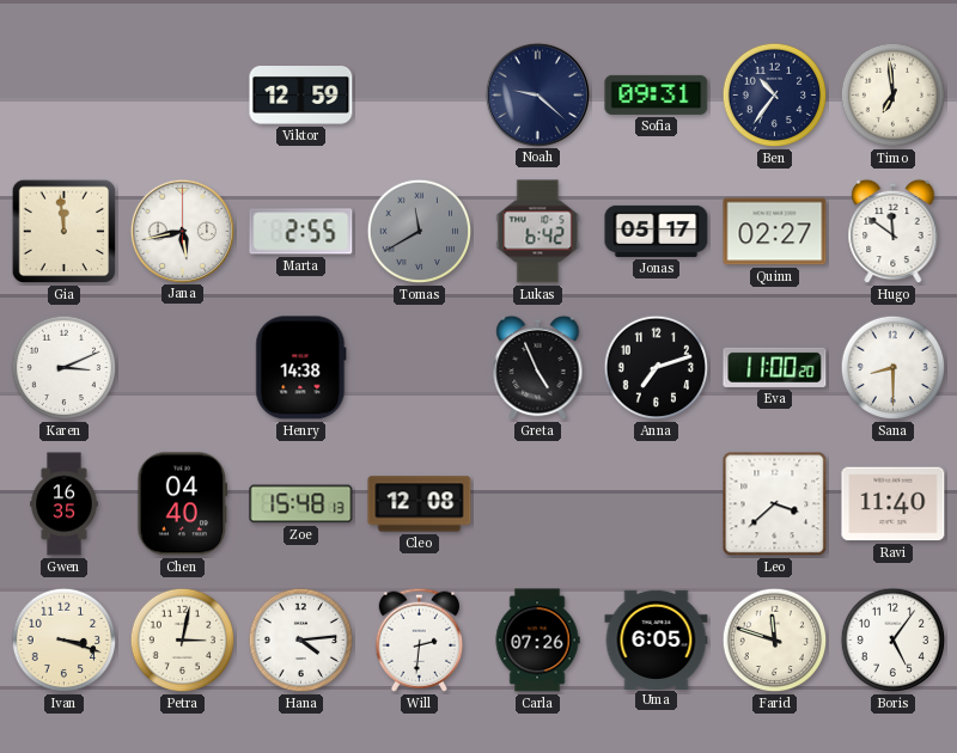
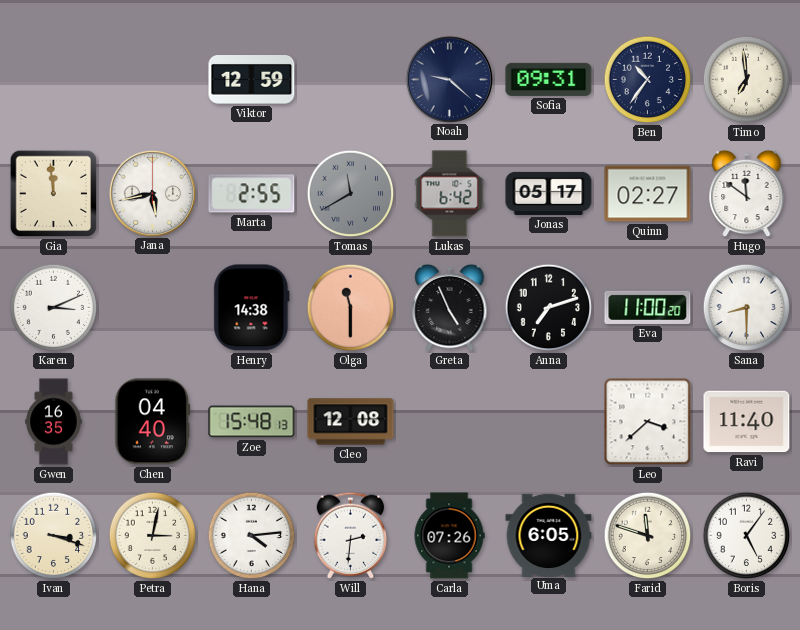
Olga: none -> 11:30 (351, 308)
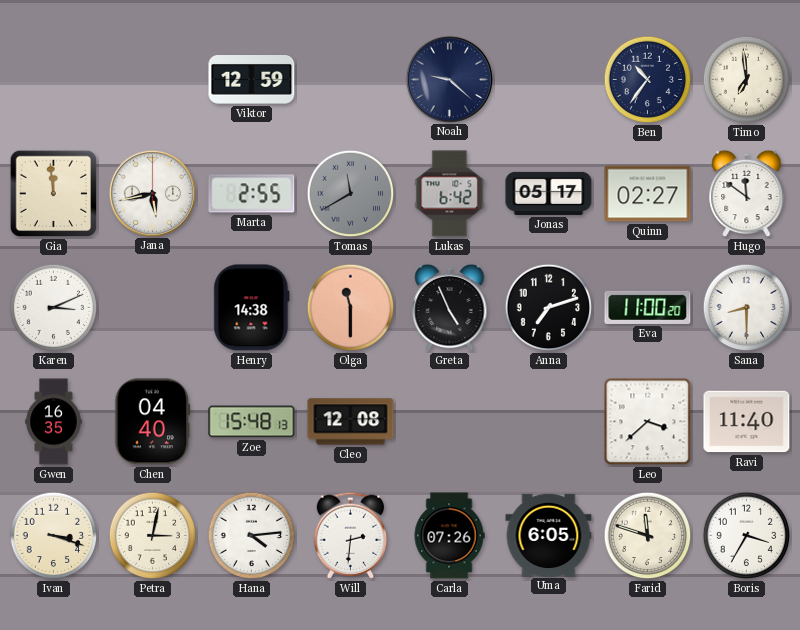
Sofia: 09:31 -> none (549, 79)
Boris: 5:06 -> 3:35 (747, 536)
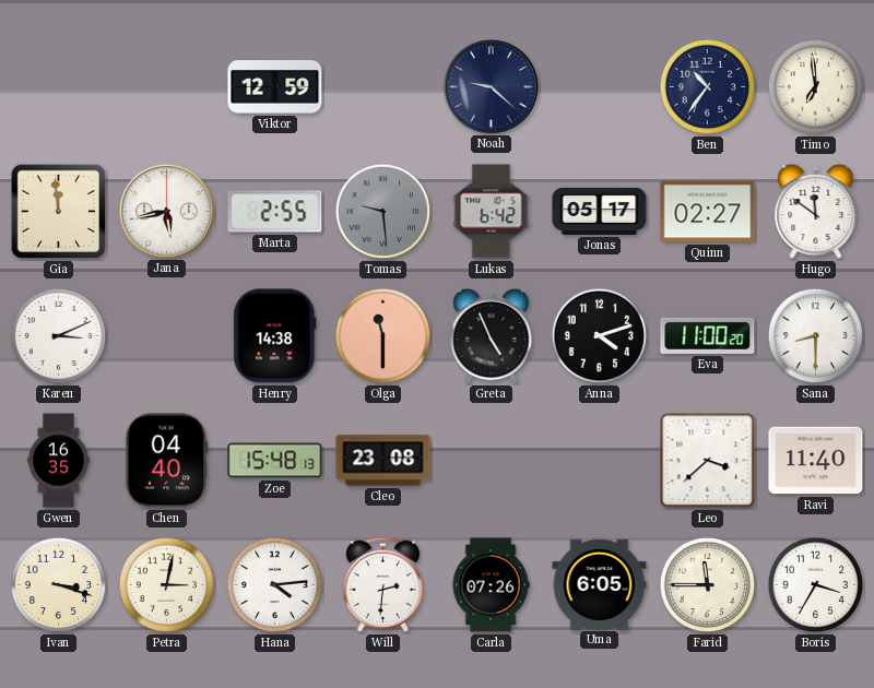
Tomas: 11:40 -> 9:29 (383, 212)
Anna: 7:12 -> 4:12 (600, 336)
Cleo: 12:08 -> 23:08 (383, 461)
Farid: 11:48 -> 11:45 (708, 585)
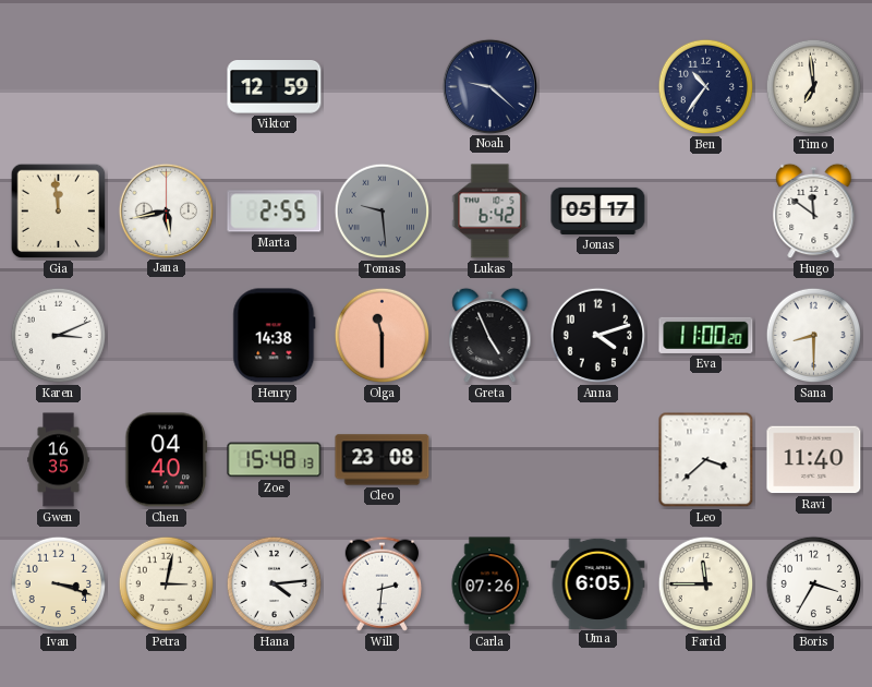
Quinn: 02:27 -> none (708, 212)
